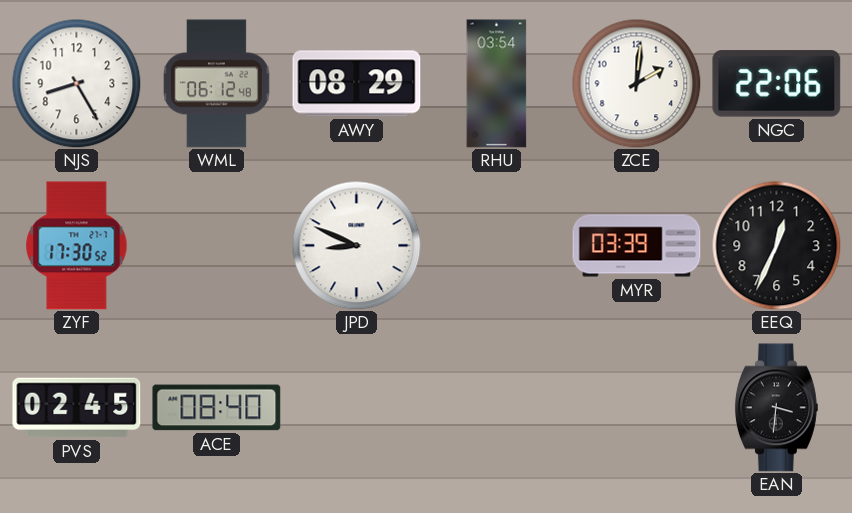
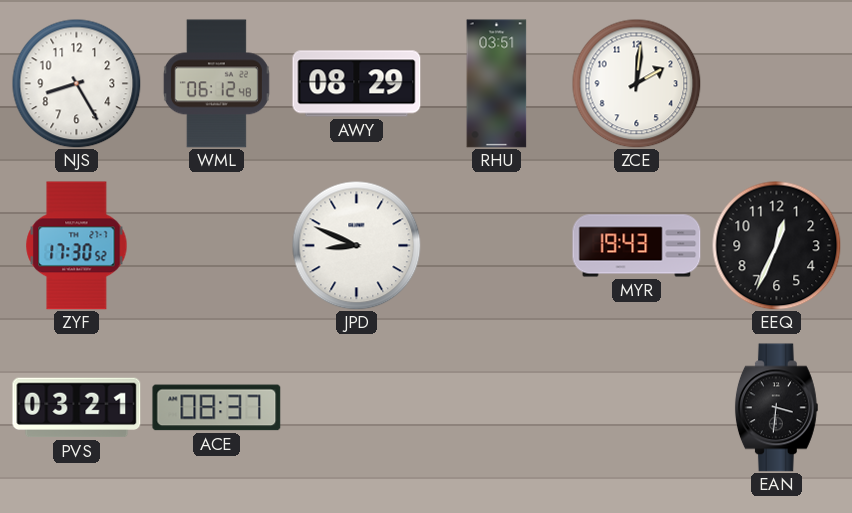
RHU: 03:54 -> 03:51 (497, 84)
NGC: 22:06 -> none (777, 84)
MYR: 03:39 -> 19:43 (637, 246)
PVS: 02:45 -> 03:21 (77, 408)
ACE: 08:40 -> 08:37 (217, 408)
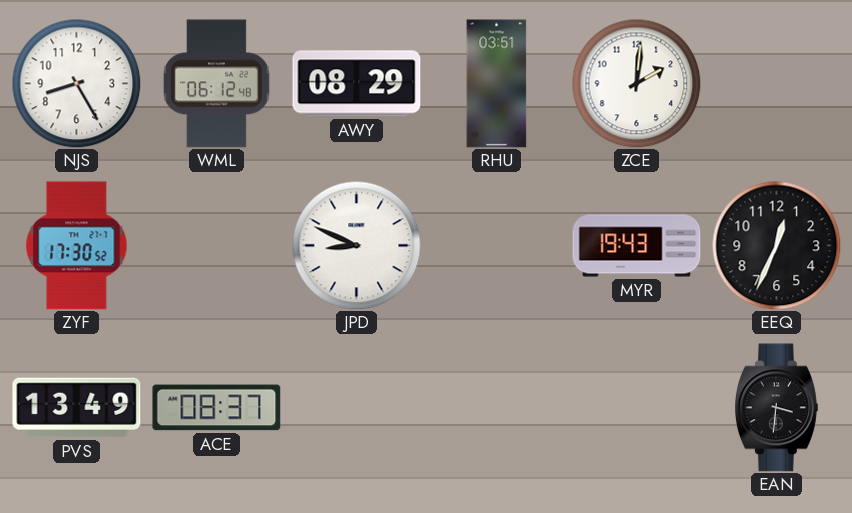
PVS: 03:21 -> 13:49 (77, 408)
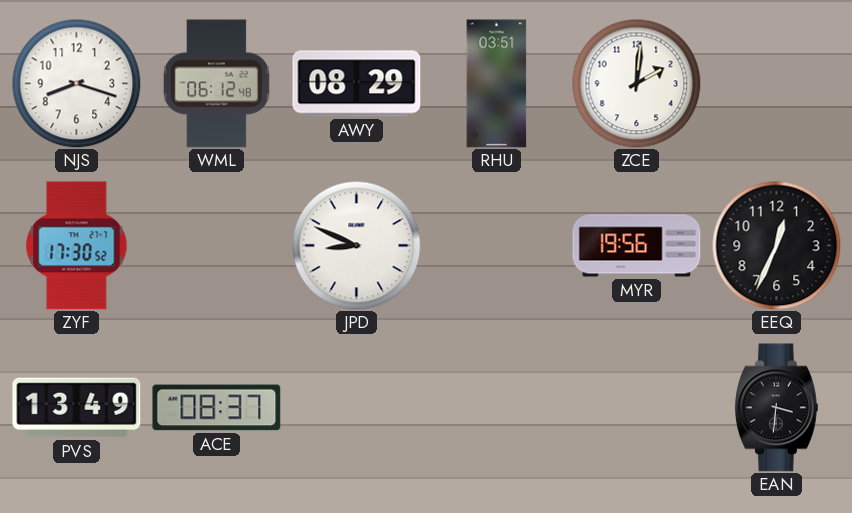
NJS: 8:25 -> 8:18 (76, 83)
MYR: 19:43 -> 19:56 (637, 246)
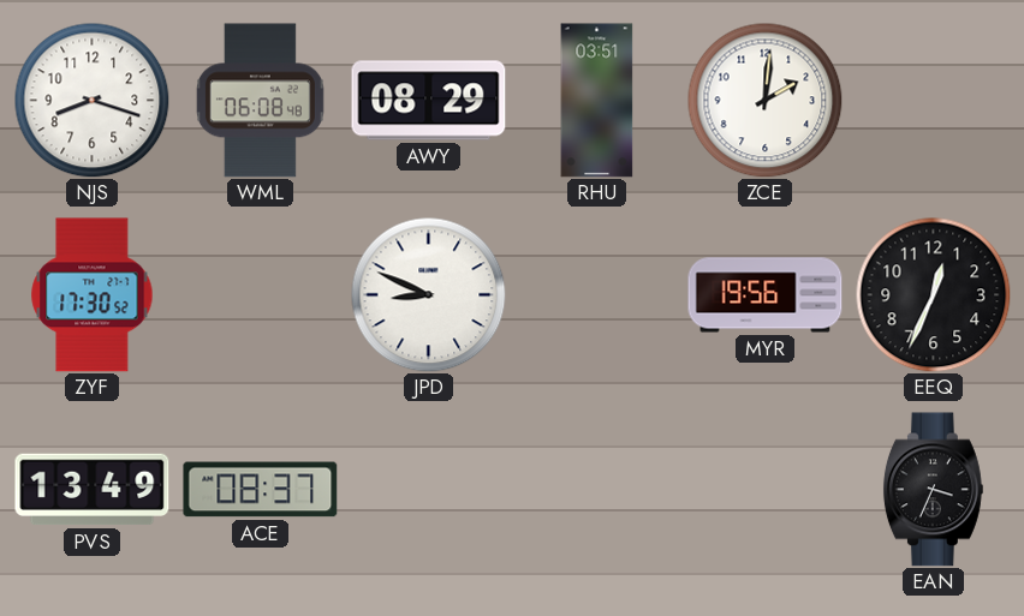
WML: 06:12 -> 06:08 (260, 101)
EAN: 3:31 -> 3:34 (933, 490)
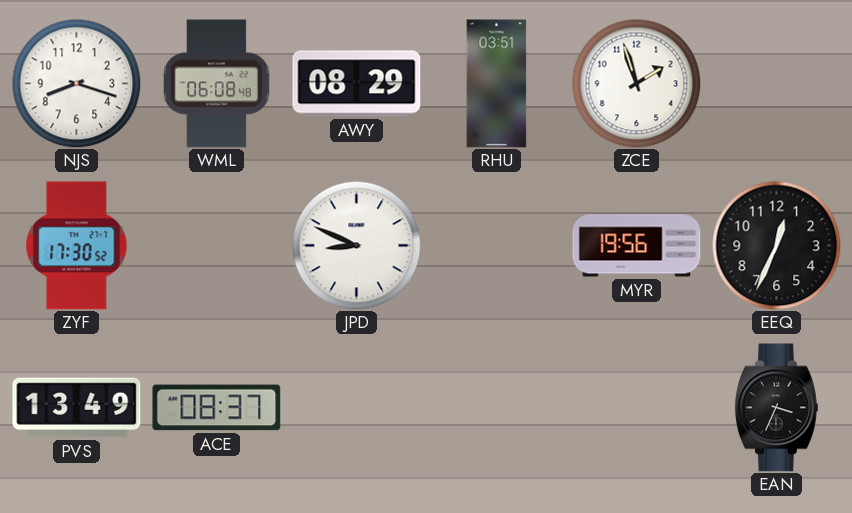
ZCE: 2:01 -> 1:57 (636, 83)
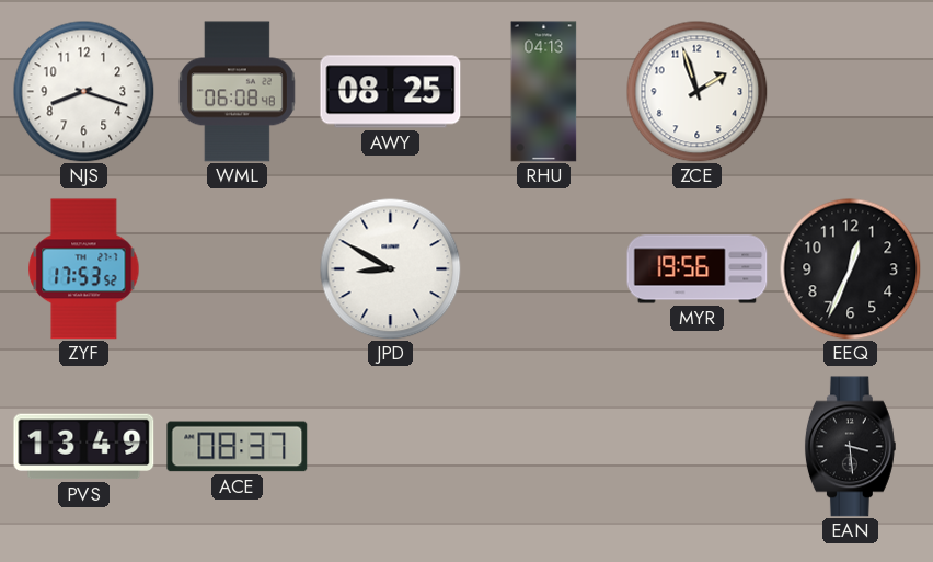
AWY: 08:29 -> 08:25 (391, 92)
RHU: 03:51 -> 04:13 (544, 92)
ZYF: 17:30 -> 17:53 (84, 269)
JPD: 8:49 -> 8:50 (390, 268)
EAN: 3:34 -> 3:29 (850, 447)
